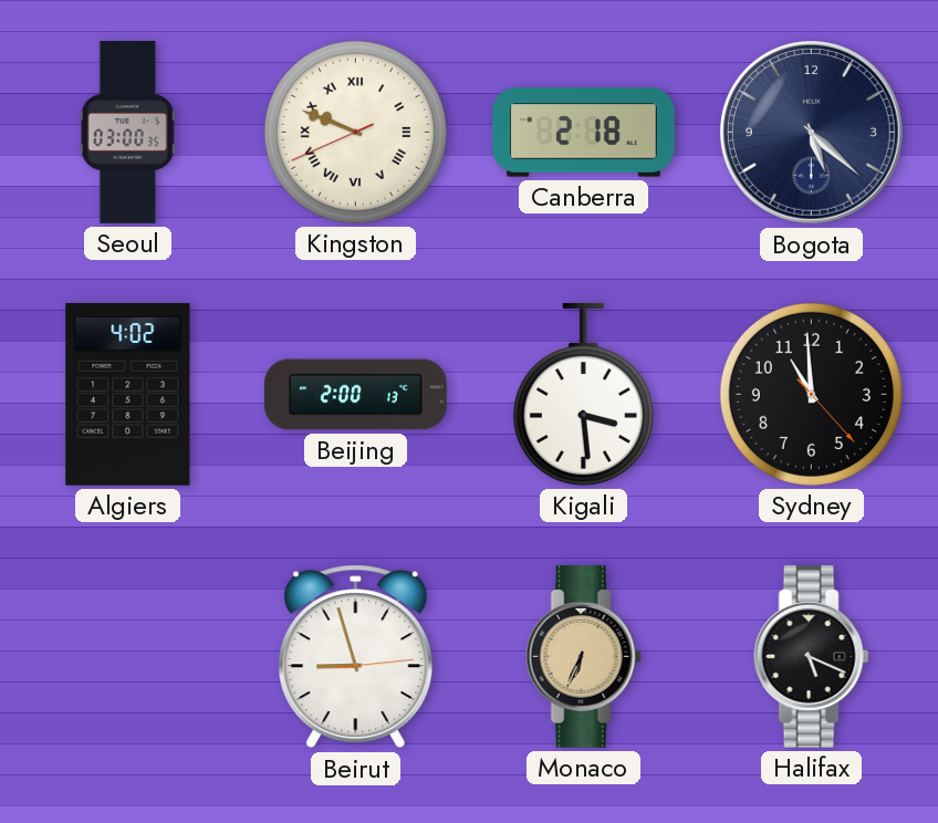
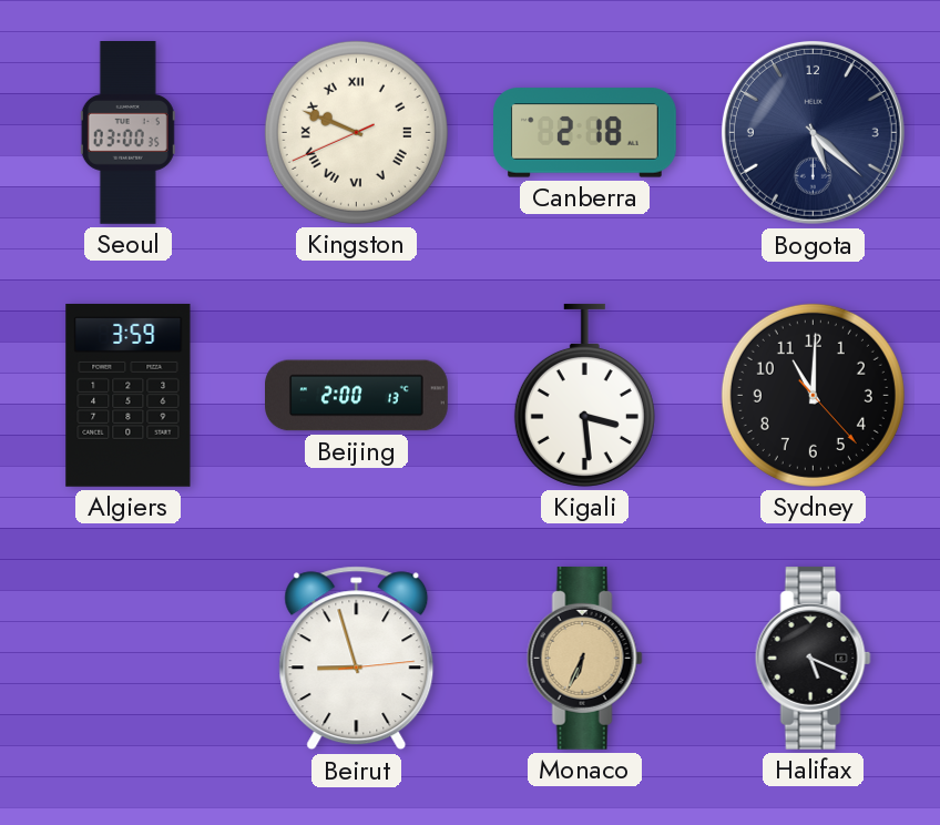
Algiers: 4:02 -> 3:59 (129, 395)
Sydney: 10:59 -> 11:00 (813, 395)
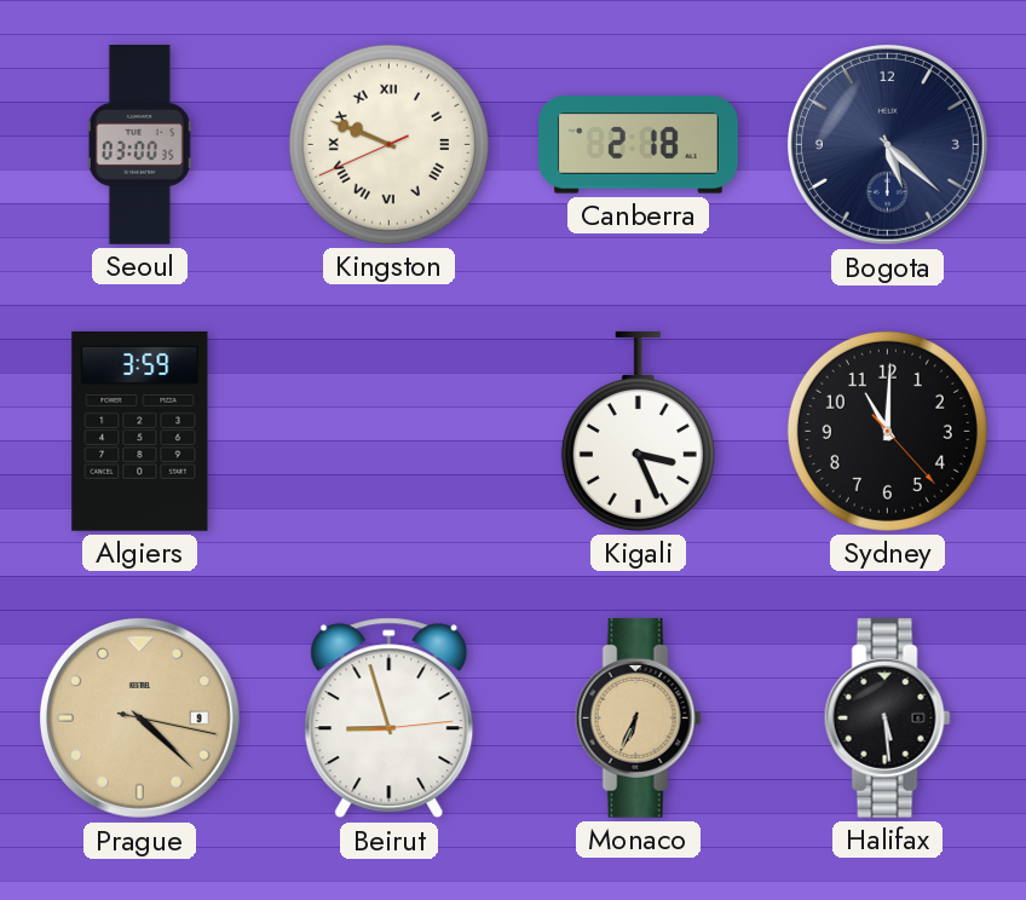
Beijing: 2:00 -> none (357, 396)
Kigali: 3:29 -> 3:26 (638, 431)
Prague: none -> 4:22 (139, 717)
Halifax: 5:19 -> 5:29 (887, 717)
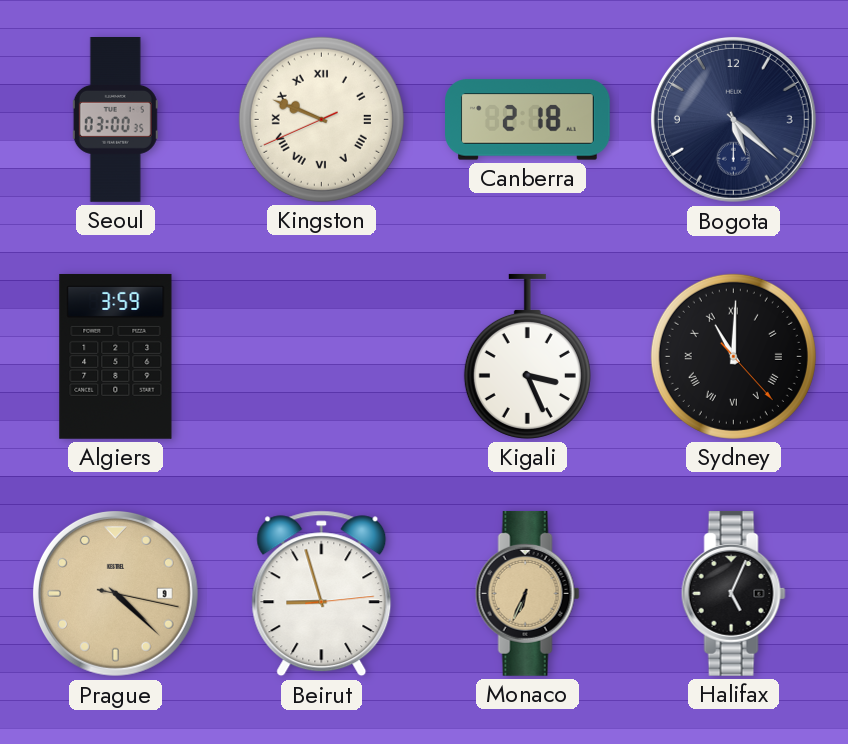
Sydney numerals: Arabic -> Roman (733, 356)
Halifax: 5:29 -> 5:04 (733, 593)
